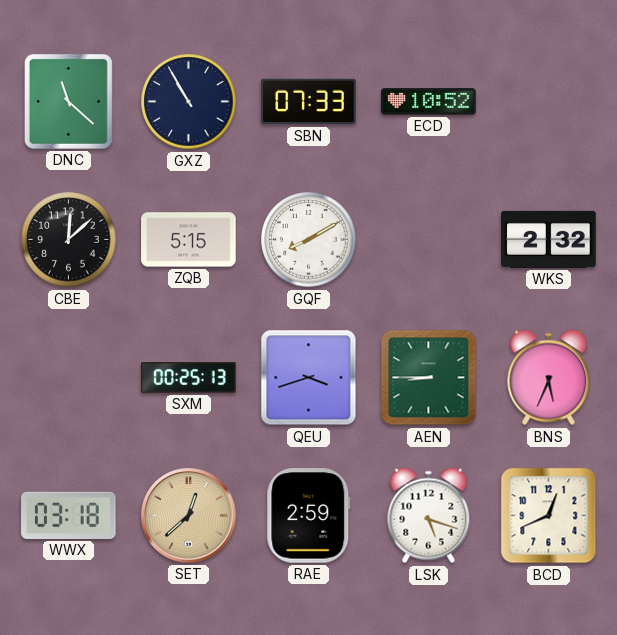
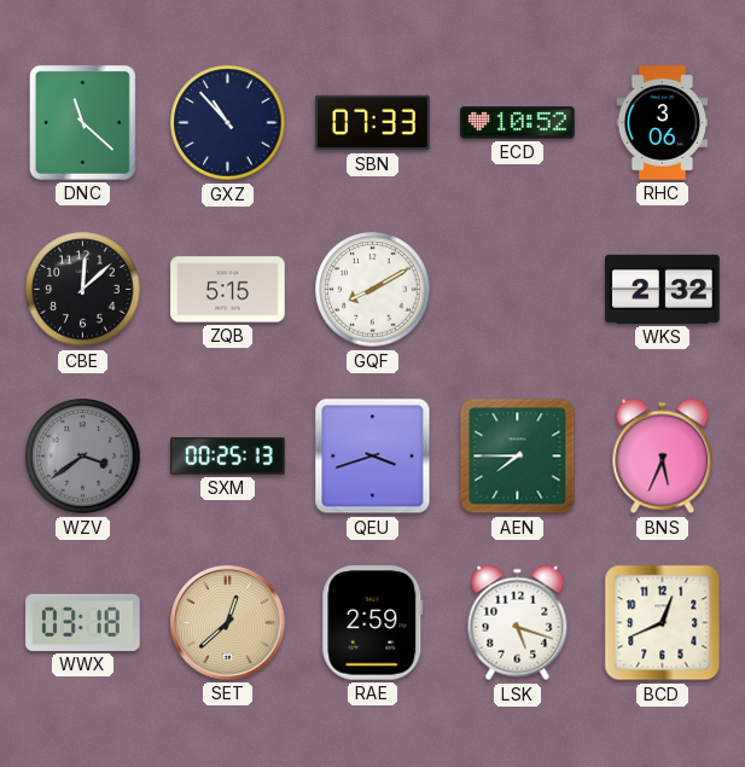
GXZ: 10:55 -> 10:53 (228, 123)
RHC: none -> 3:06 (663, 123)
WZV: none -> 3:39 (83, 457)
AEN: 8:45 -> 7:45 (518, 457)
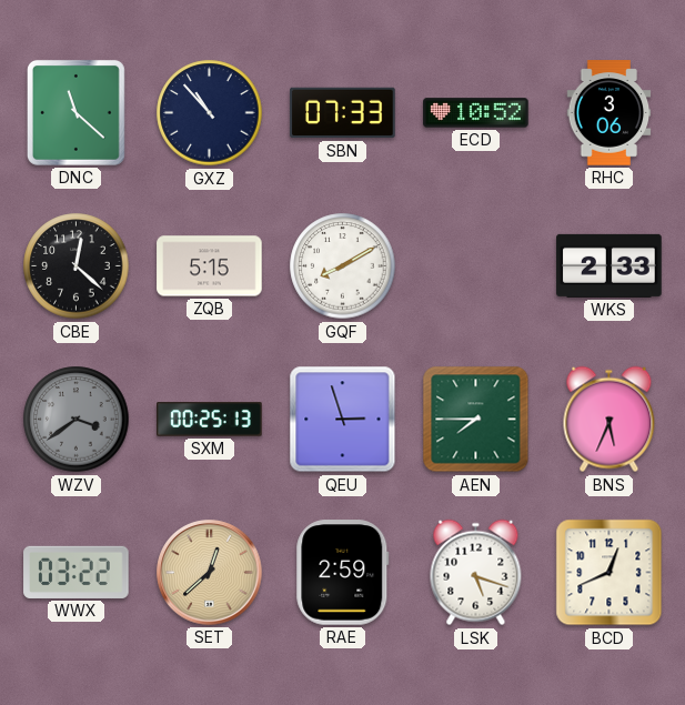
CBE: 12:08 -> 12:22 (77, 266)
WKS: 2:32 -> 2:33 (610, 265)
QEU: 3:42 -> 2:57 (343, 420)
WWX: 03:18 -> 03:22 (77, 572)
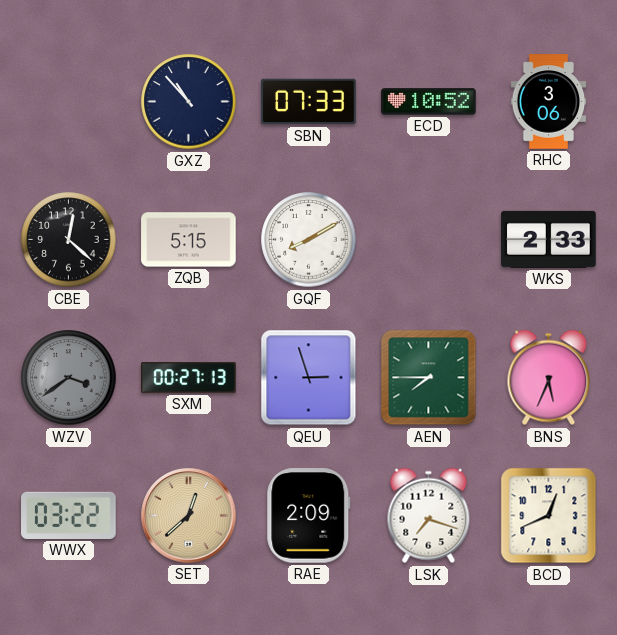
DNC: 11:22 -> none (75, 112)
SXM: 00:25 -> 00:27 (189, 378)
RAE: 2:59 -> 2:09 (309, 516)
LSK: 5:18 -> 7:18 (429, 516)
